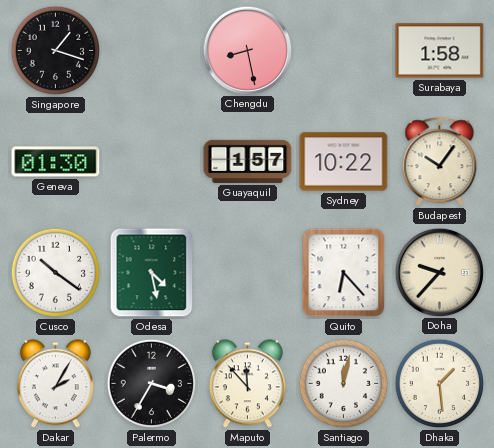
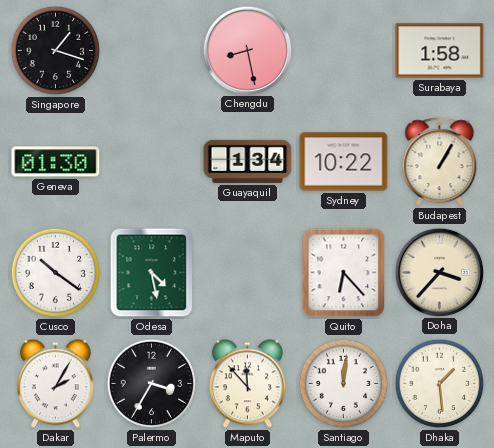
Guayaquil: 1:57 -> 1:34 (248, 161)
Budapest: 10:06 -> 1:05 (440, 162)
Doha: 9:37 -> 3:37 (439, 272)
Santiago: 12:02 -> 12:01 (344, 384)
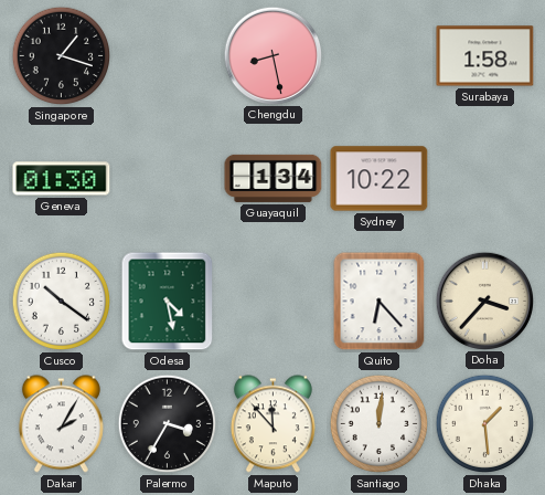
Budapest: 1:05 -> none (440, 162)
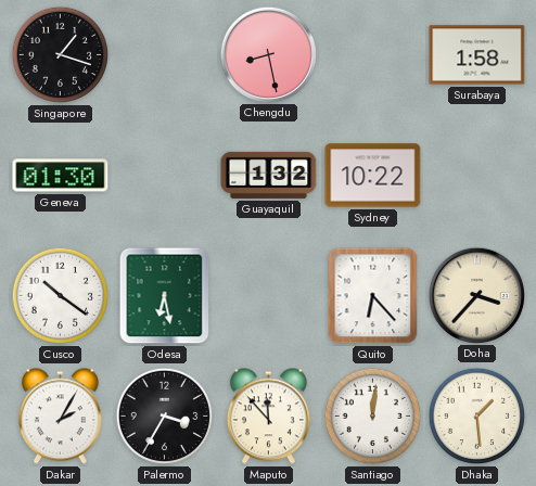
Guayaquil: 1:34 -> 1:32 (269, 175)
Odesa: 4:28 -> 6:28 (165, 296)
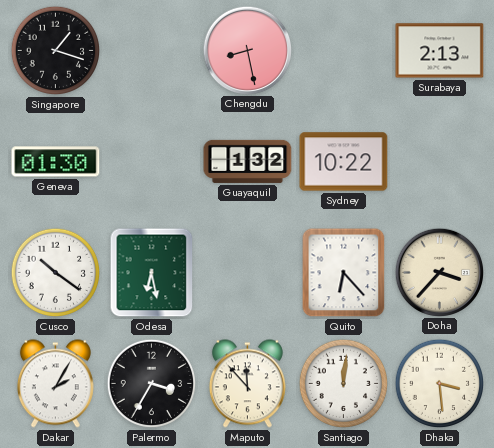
Surabaya: 1:58 -> 2:13 (440, 51)
Dhaka: 1:29 -> 3:29 (440, 384)
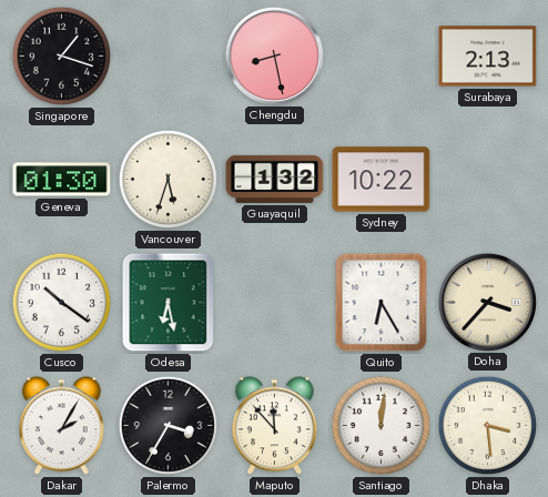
Vancouver: none -> 5:33 (169, 180)
Quito: 6:23 -> 6:25 (382, 303)
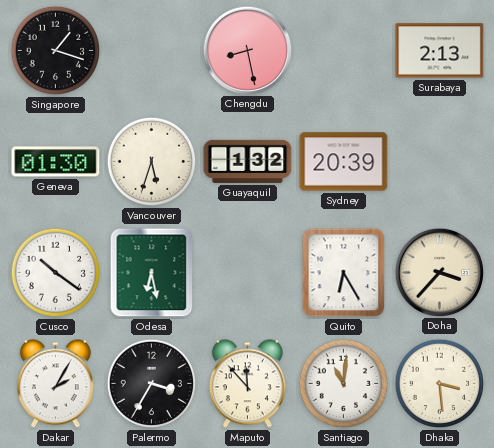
Sydney: 10:22 -> 20:39 (344, 162)
Santiago: 12:01 -> 11:01 (344, 384)
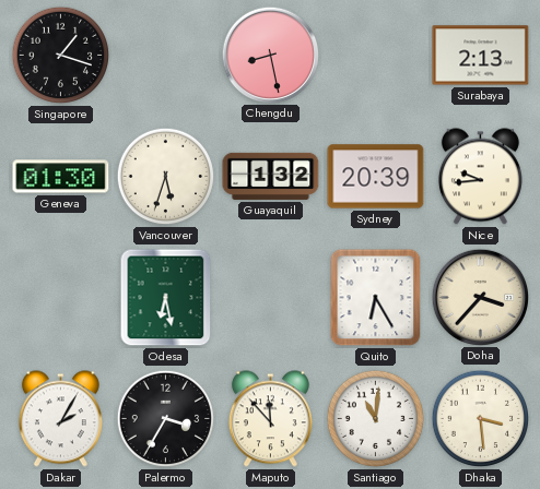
Nice: none -> 9:44 (480, 177)
Cusco: 10:21 -> none (56, 273)
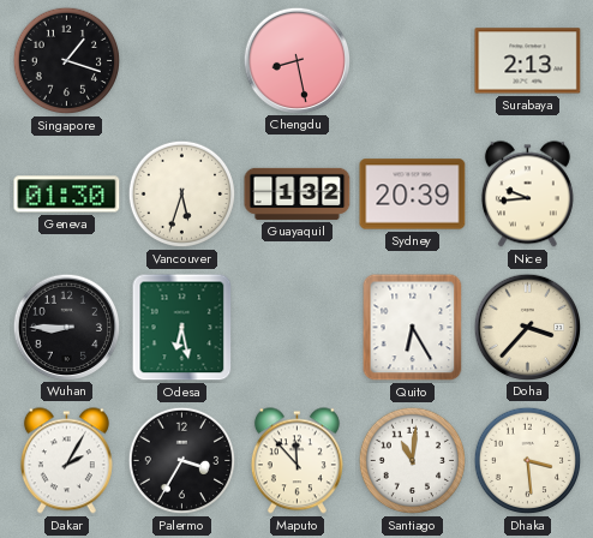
Wuhan: none -> 8:45 (66, 327)
